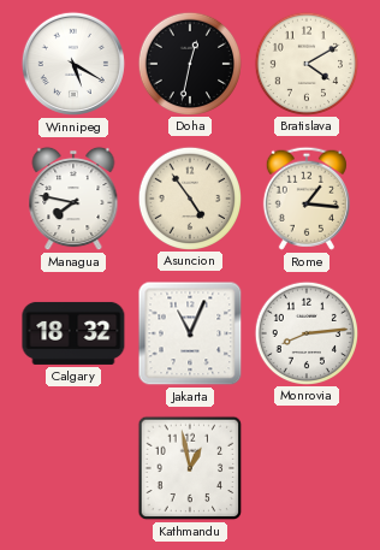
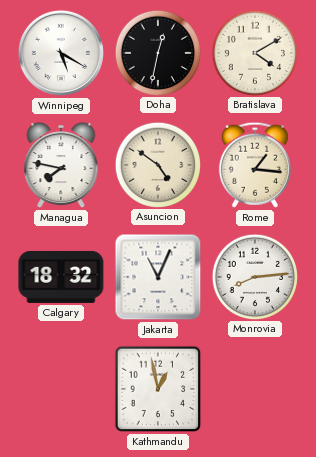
Asuncion: 4:54 -> 4:51 (157, 164)
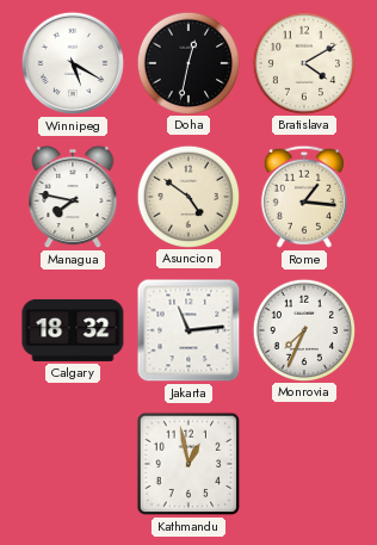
Jakarta: 11:04 -> 11:14 (188, 330)
Monrovia: 8:14 -> 7:34 (303, 329)
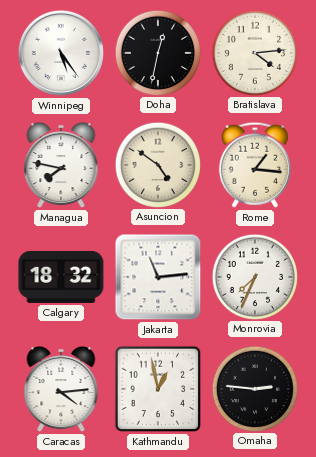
Winnipeg: 5:20 -> 5:24 (61, 53)
Bratislava: 4:10 -> 4:14 (254, 52)
Caracas: none -> 4:14 (61, 389)
Omaha: none -> 2:46 (254, 388)
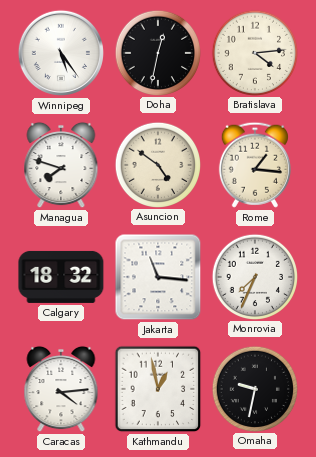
Managua: 7:47 -> 7:48 (61, 165)
Jakarta: 11:14 -> 11:16 (158, 277)
Omaha: 2:46 -> 9:32 (254, 388)
